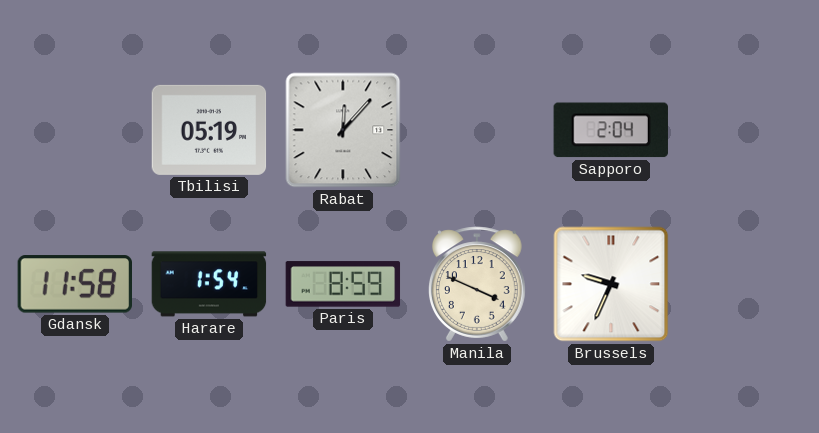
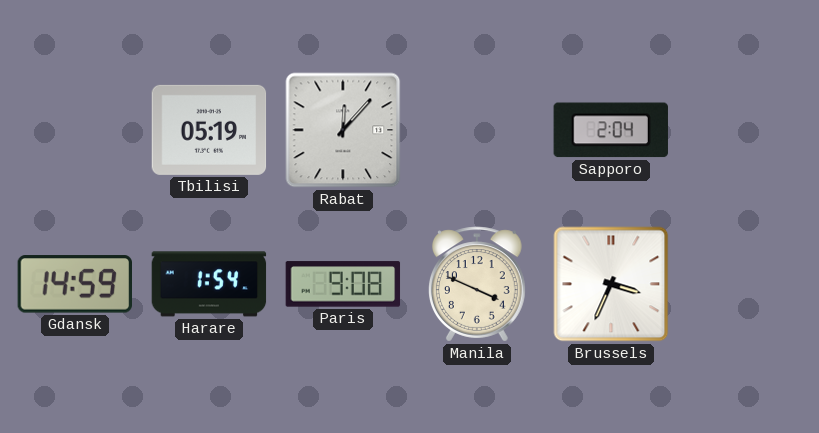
Gdansk: 11:58 -> 14:59 (74, 284)
Paris: 8:59 -> 9:08 (343, 284)
Brussels: 9:34 -> 3:34 (611, 284)
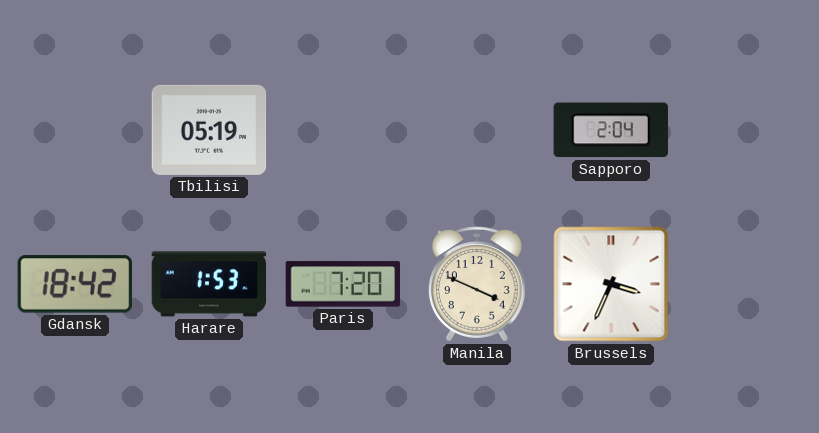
Rabat: 12:07 -> none (343, 130)
Gdansk: 14:59 -> 18:42 (74, 284)
Harare: 1:54 -> 1:53 (209, 284)
Paris: 9:08 -> 7:20 (343, 284)
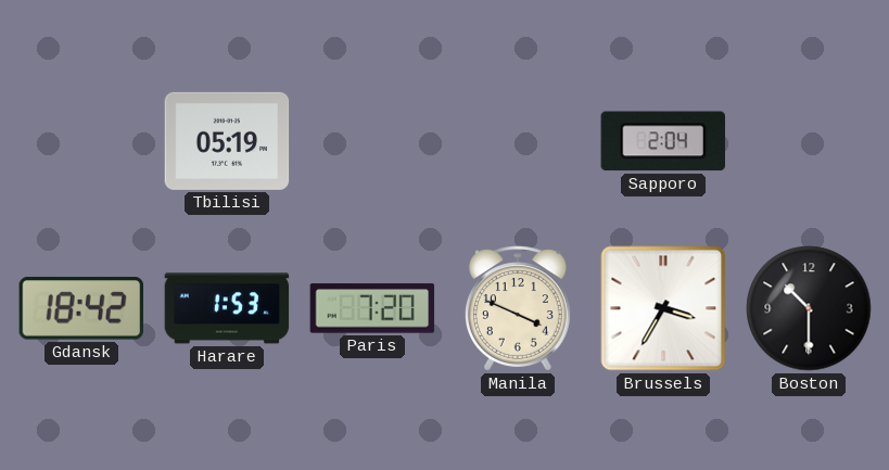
Brussels: 3:34 -> 3:35 (663, 308)
Boston: none -> 10:30 (809, 308)
